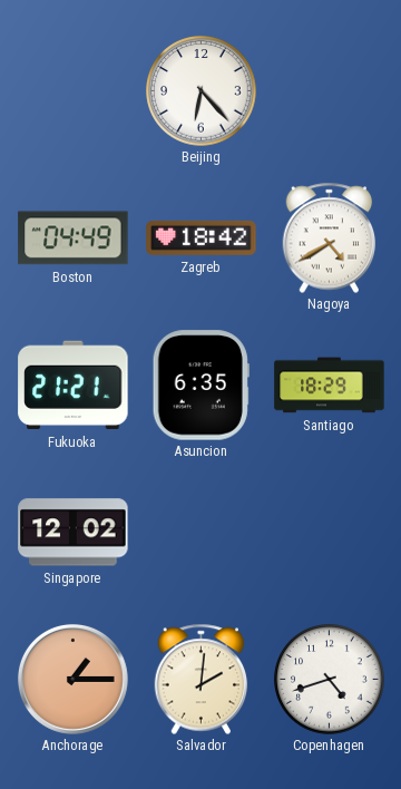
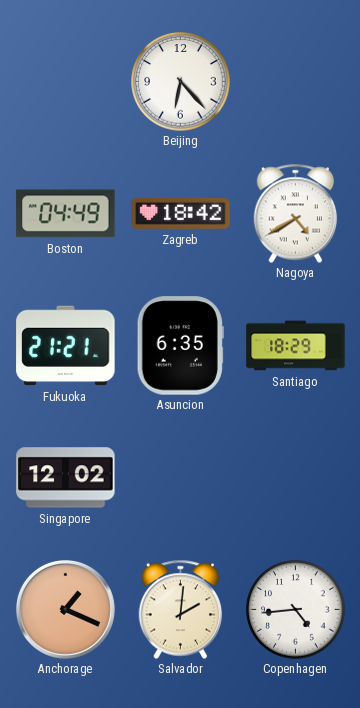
Anchorage: 1:15 -> 1:19 (65, 609)
Copenhagen: 4:42 -> 4:44 (296, 610)
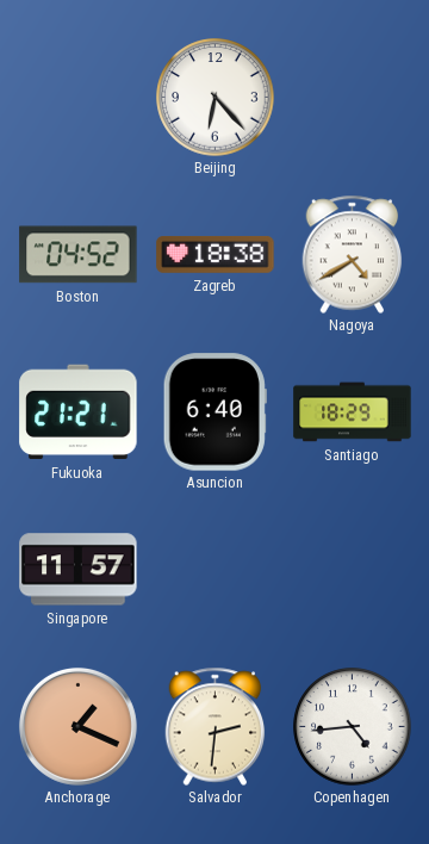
Boston: 04:49 -> 04:52 (79, 255)
Zagreb: 18:42 -> 18:38 (216, 254)
Asuncion: 6:35 -> 6:40 (214, 412)
Singapore: 12:02 -> 11:57 (79, 570)
Salvador: 2:01 -> 2:31 (216, 726)
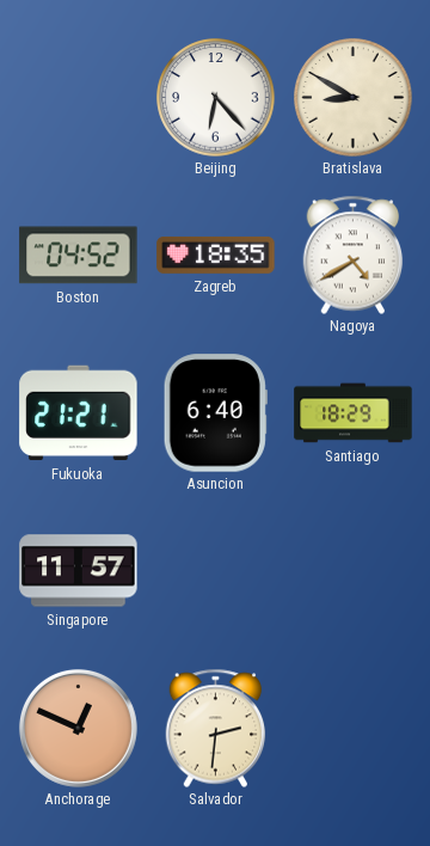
Bratislava: none -> 8:50 (354, 98)
Zagreb: 18:38 -> 18:35 (216, 255)
Anchorage: 1:19 -> 12:49 (78, 728)
Copenhagen: 4:44 -> none (353, 727)
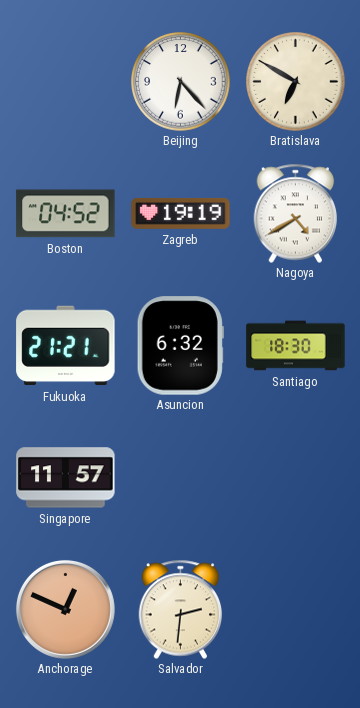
Bratislava: 8:50 -> 6:50 (296, 82)
Zagreb: 18:35 -> 19:19 (181, 213)
Asuncion: 6:40 -> 6:32 (180, 346)
Santiago: 18:29 -> 18:30 (296, 346)
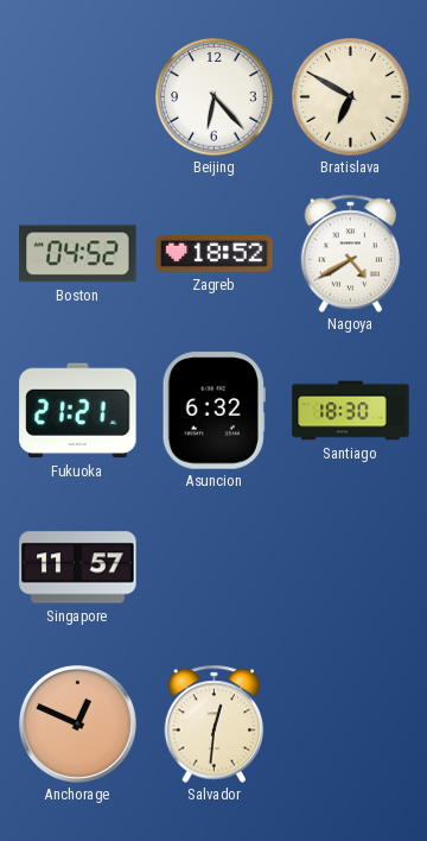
Zagreb: 19:19 -> 18:52 (215, 253)
Salvador: 2:31 -> 12:31 (215, 723)
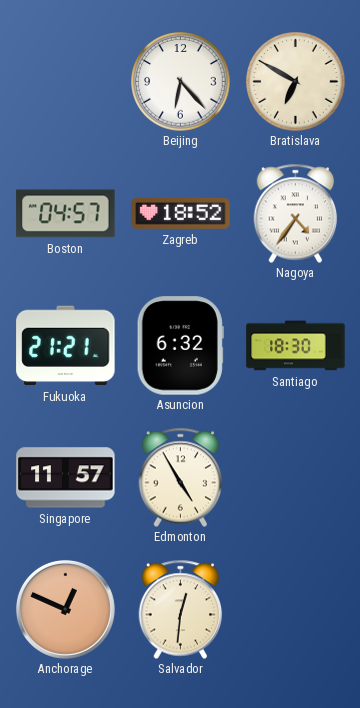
Boston: 04:52 -> 04:57 (66, 214)
Nagoya: 4:40 -> 4:36 (296, 213)
Edmonton: none -> 4:55 (181, 477)
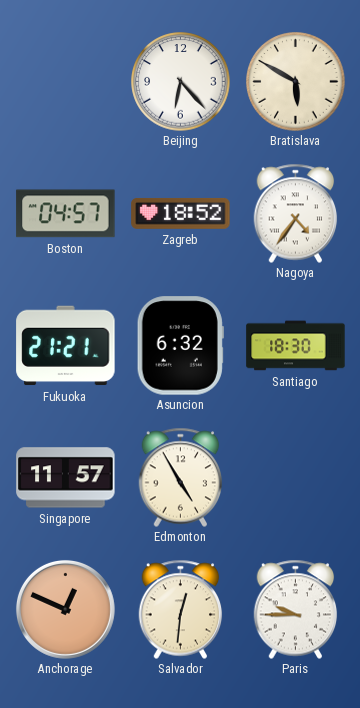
Bratislava: 6:50 -> 5:50 (296, 82)
Paris: none -> 9:45 (296, 609)
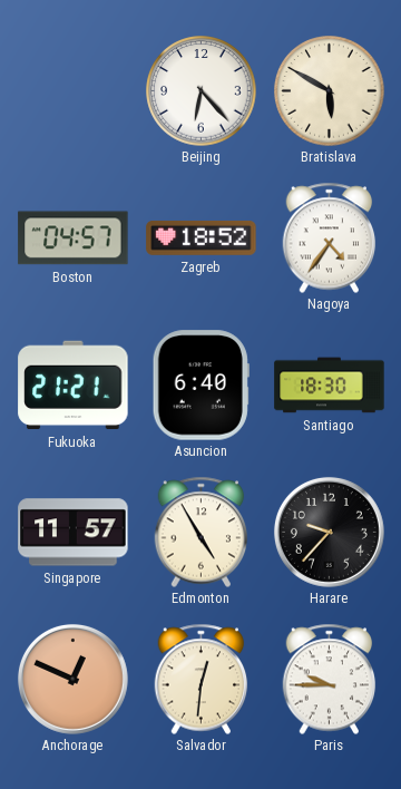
Asuncion: 6:32 -> 6:40 (200, 386)
Harare: none -> 9:37 (329, 532)
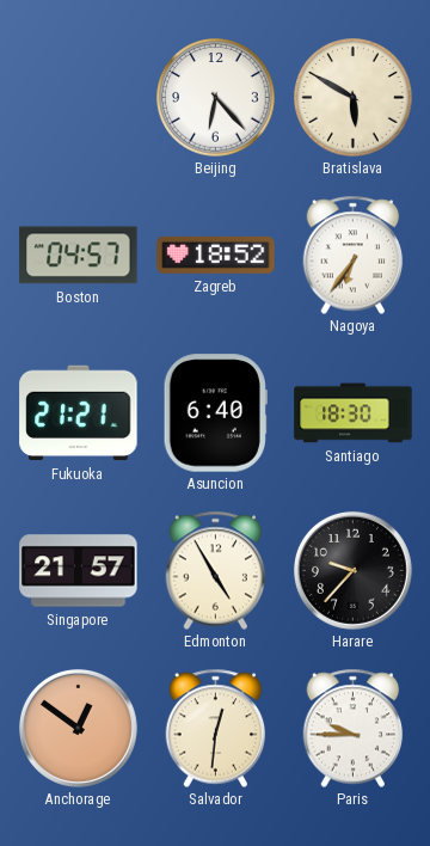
Nagoya: 4:36 -> 6:36 (354, 255)
Singapore: 11:57 -> 21:57 (79, 571)
Anchorage: 12:49 -> 12:51 (78, 728)
